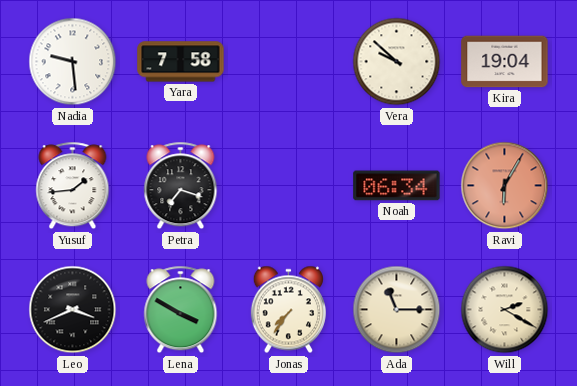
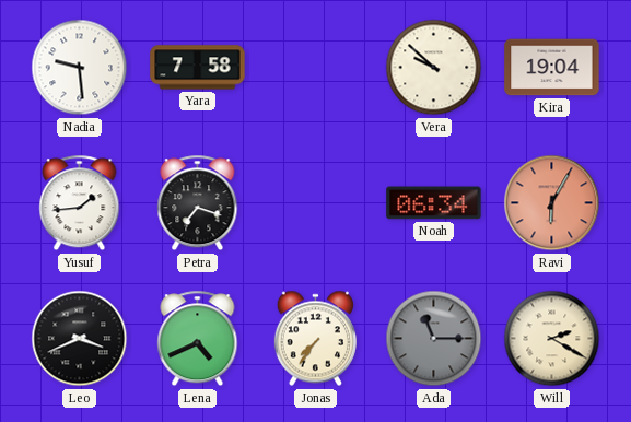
Lena: 3:50 -> 4:41 (198, 339)
Ada dial: cream -> grey (434, 339)
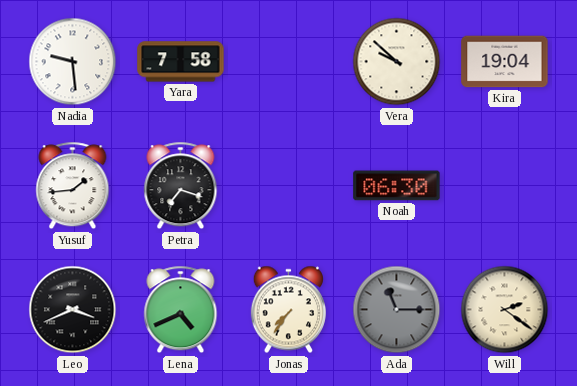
Noah: 06:34 -> 06:30 (397, 186)
Ravi: 6:05 -> none (552, 203)
Will: 2:20 -> 2:21 (505, 310)
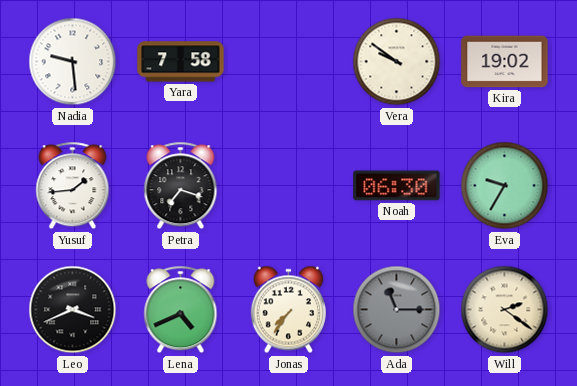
Vera: 9:52 -> 9:51 (397, 62)
Kira: 19:04 -> 19:02 (505, 62)
Eva: none -> 9:35 (505, 186)
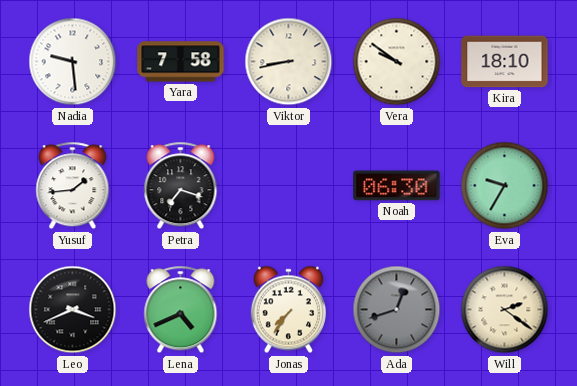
Viktor: none -> 8:43 (289, 62)
Kira: 19:02 -> 18:10 (505, 62)
Ada: 11:15 -> 12:42 (397, 310)
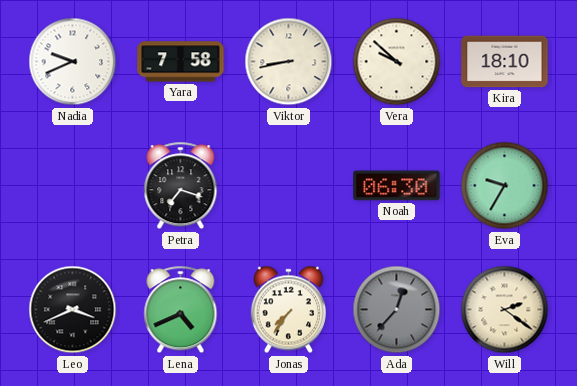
Nadia: 9:29 -> 9:41 (73, 62)
Vera: 9:51 -> 9:52 (397, 62)
Yusuf: 1:44 -> none (73, 186)
Ada: 12:42 -> 12:37 (397, 310)
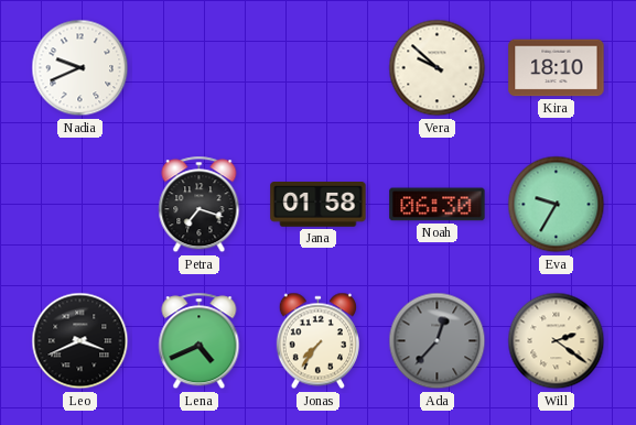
Yara: 7:58 -> none (181, 62)
Viktor: 8:43 -> none (289, 62)
Jana: none -> 01:58 (319, 205)
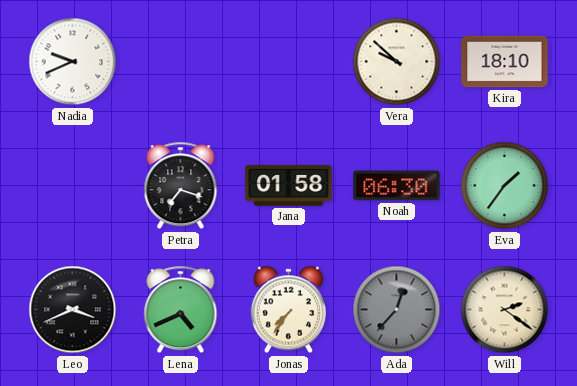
Eva: 9:35 -> 1:36 (505, 186)
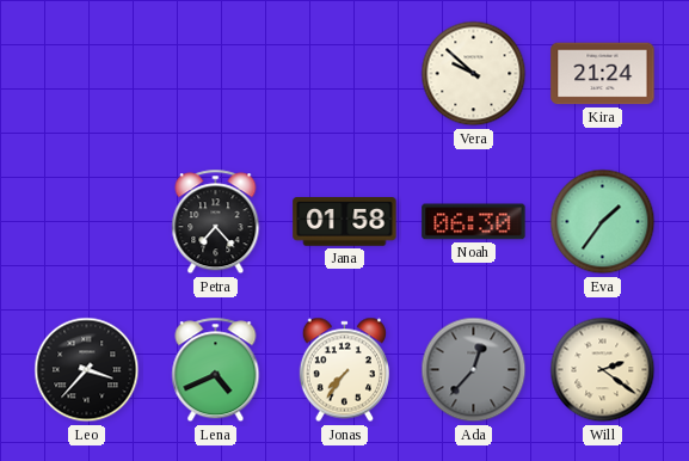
Nadia: 9:41 -> none (73, 62)
Kira: 18:10 -> 21:24 (603, 74)
Petra: 7:18 -> 7:23 (216, 222)
Leo: 3:41 -> 3:37 (87, 370)
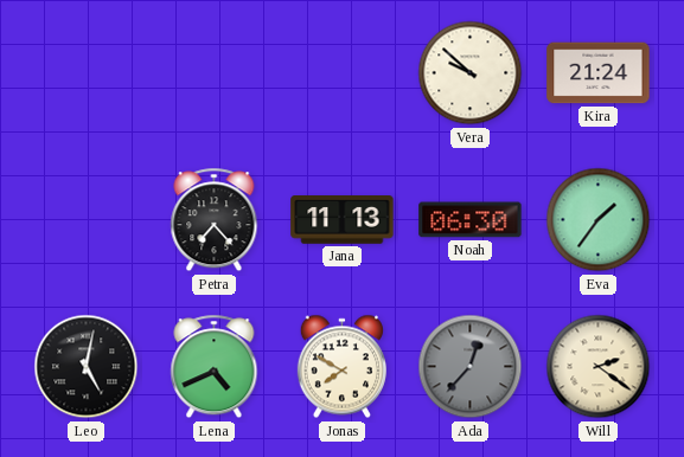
Jana: 01:58 -> 11:13 (343, 220)
Leo: 3:37 -> 5:02 (87, 367)
Jonas: 7:36 -> 7:50 (341, 367)
